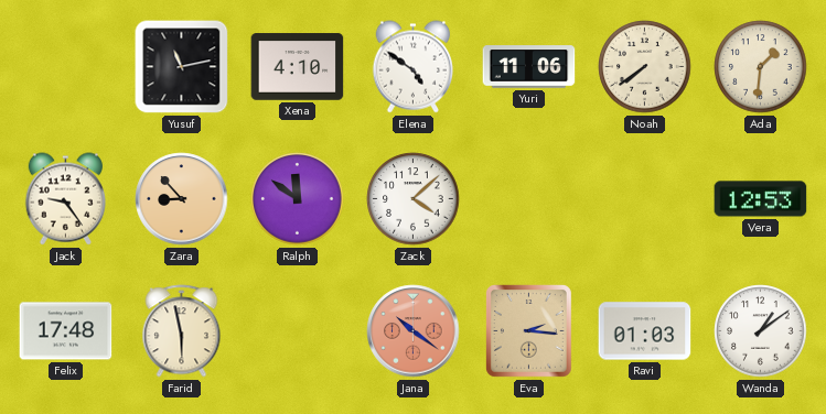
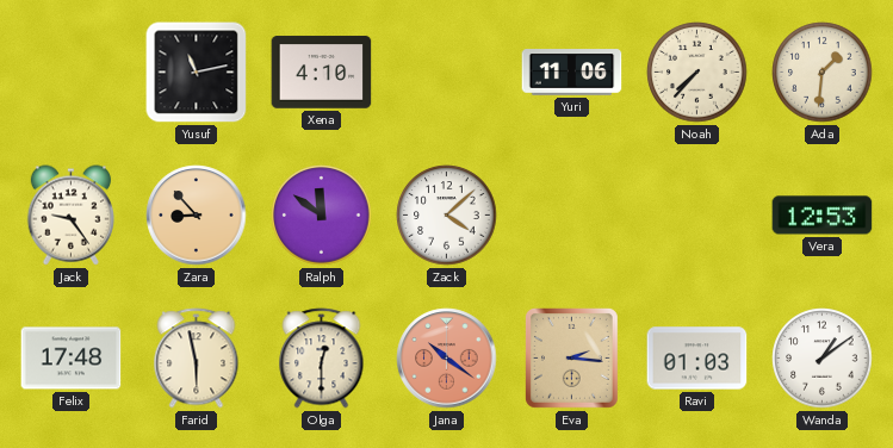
Elena: 4:51 -> none (412, 67)
Noah: 7:39 -> 7:37 (697, 73)
Olga: none -> 12:30 (322, 359)
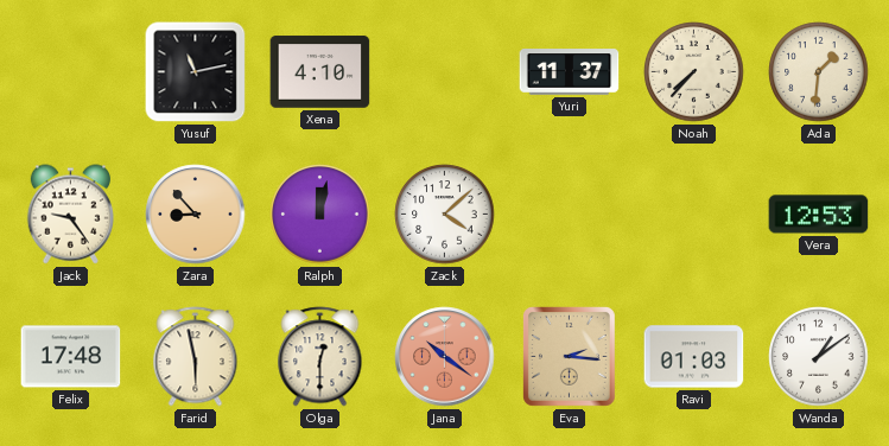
Yuri: 11:06 -> 11:37 (570, 72)
Ralph: 11:51 -> 12:02 (320, 215)
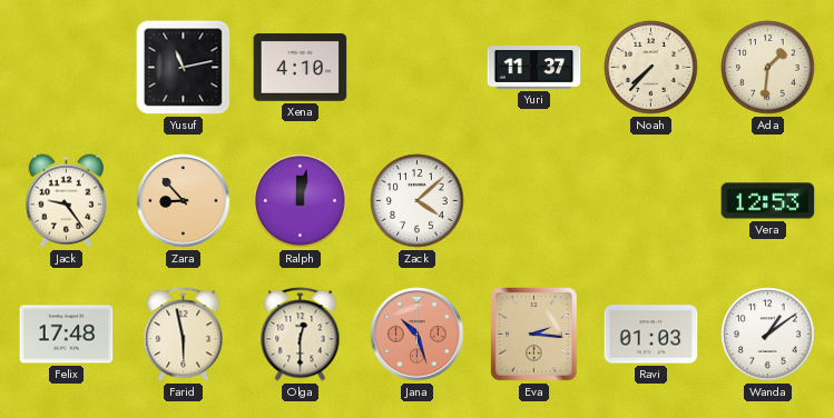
Jana: 10:21 -> 10:27 (418, 335)
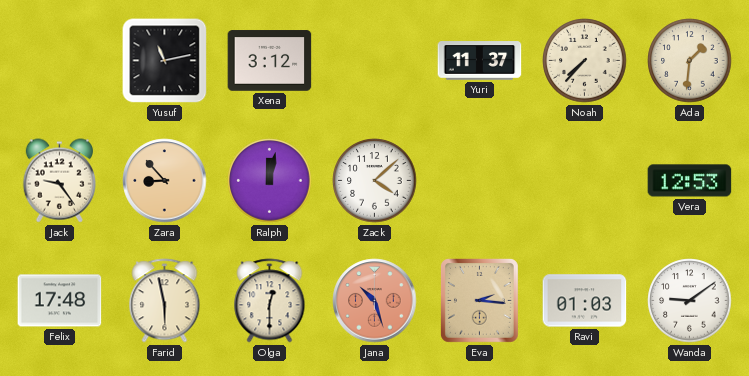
Xena: 4:10 -> 3:12 (270, 61)
Wanda: 1:09 -> 9:09 (690, 301)
